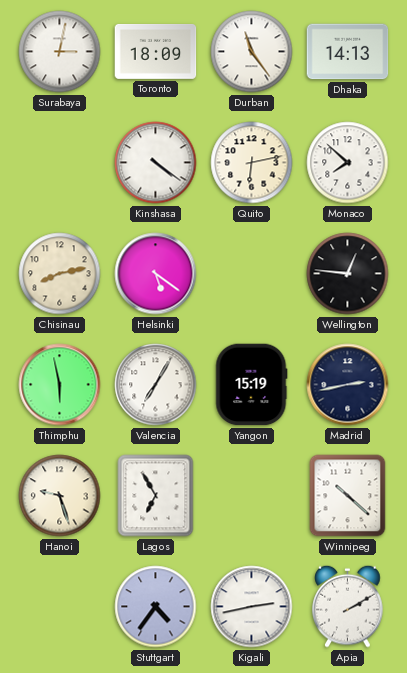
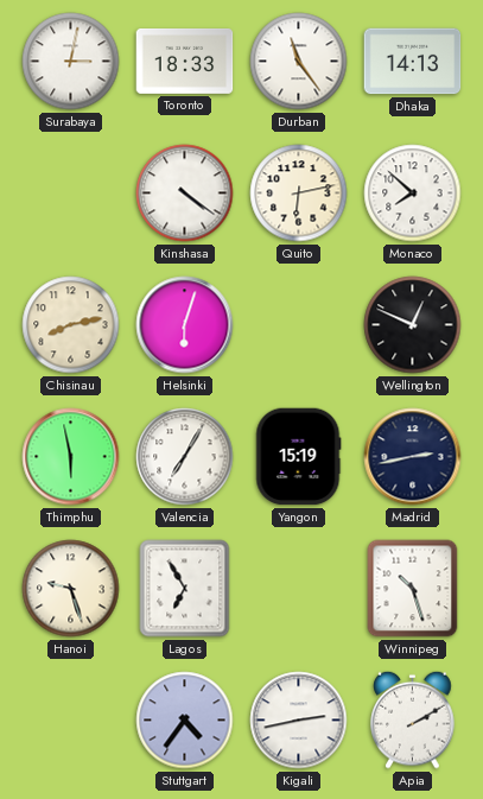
Toronto: 18:09 -> 18:33 (185, 61)
Helsinki: 5:21 -> 6:03 (185, 325)
Wellington: 12:46 -> 12:49 (413, 325)
Winnipeg: 10:22 -> 10:27 (413, 589)
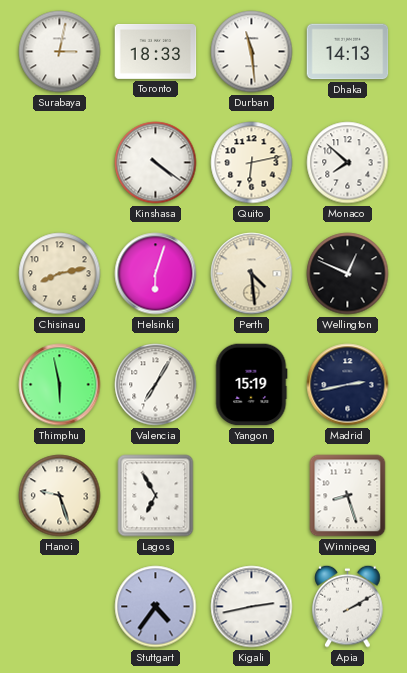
Durban: 11:24 -> 11:29 (252, 52)
Perth: none -> 4:29 (252, 274)
Winnipeg: 10:27 -> 8:27 (348, 496)
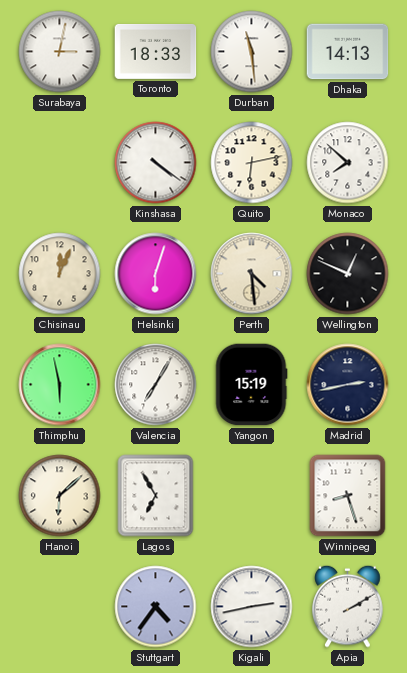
Chisinau: 8:13 -> 12:04 (60, 274)
Hanoi: 9:27 -> 6:08 (60, 496)
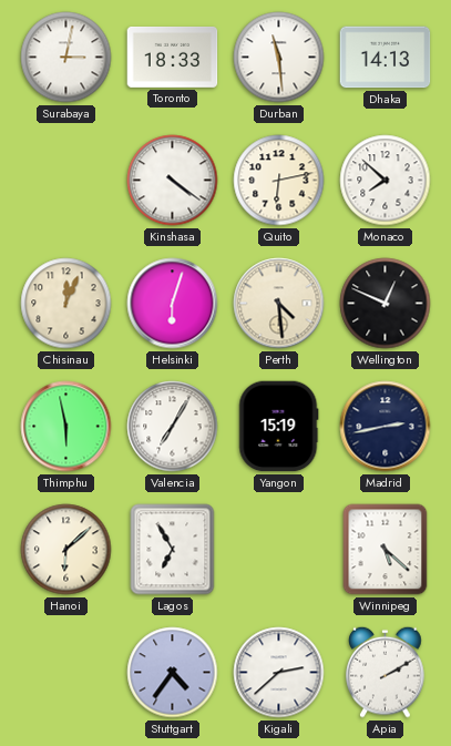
Winnipeg: 8:27 -> 5:22 (386, 550)
Kigali: 2:43 -> 2:38 (279, 673)
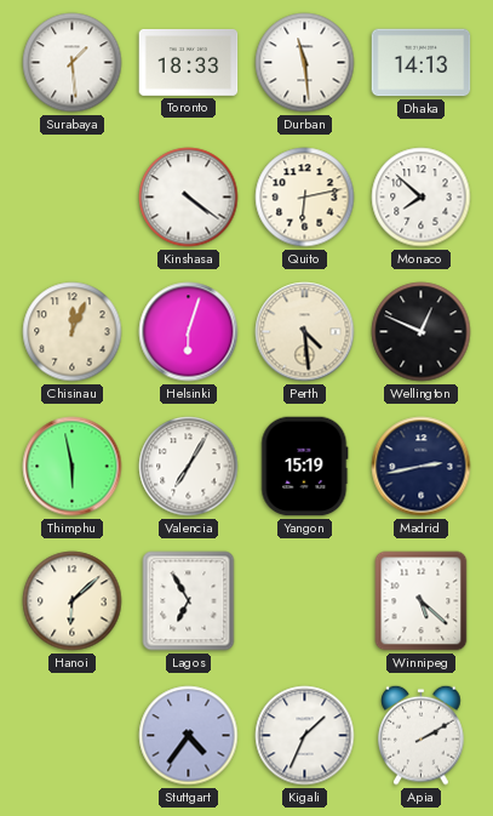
Surabaya: 3:02 -> 1:29 (73, 63)
Kigali: 2:38 -> 1:34 (305, 736)
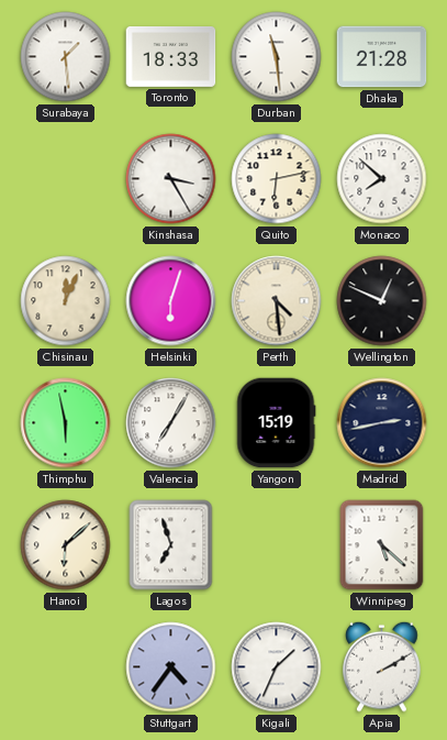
Dhaka: 14:13 -> 21:28 (382, 57)
Kinshasa: 4:21 -> 3:25 (171, 179)
Lagos: 6:55 -> 6:57 (171, 545)
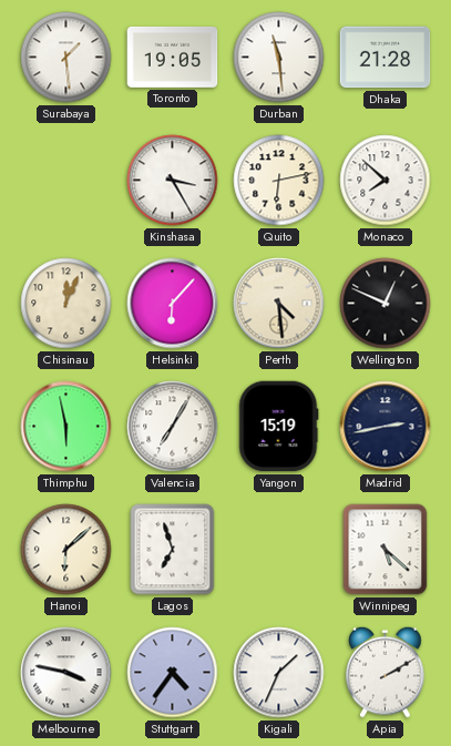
Toronto: 18:33 -> 19:05 (173, 57)
Helsinki: 6:03 -> 6:07 (173, 304)
Melbourne: none -> 3:47 (66, 673)
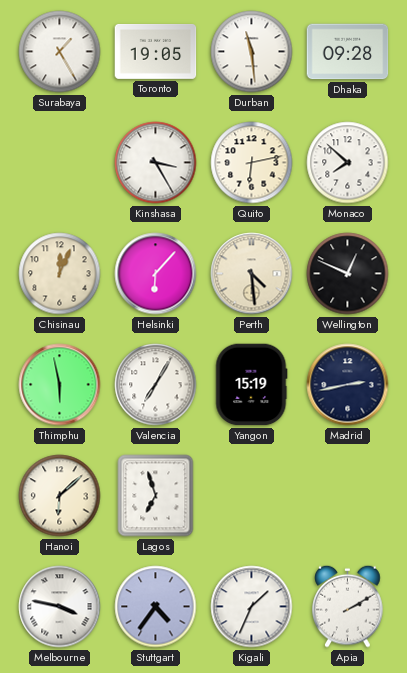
Surabaya: 1:29 -> 1:25 (60, 52)
Dhaka: 21:28 -> 09:28 (348, 52)
Winnipeg: 5:22 -> none (386, 550)
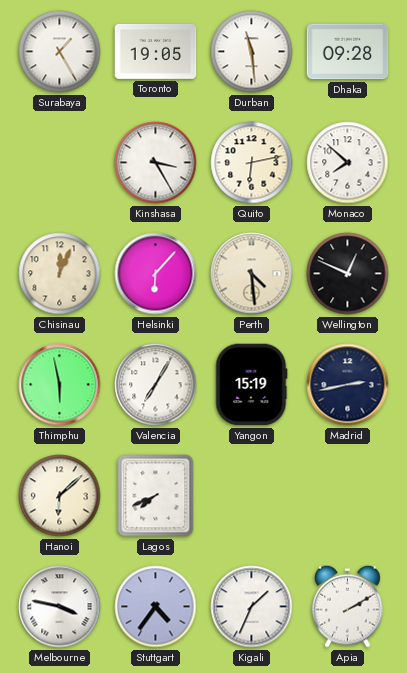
Lagos: 6:57 -> 7:41 (156, 496)
